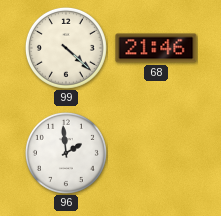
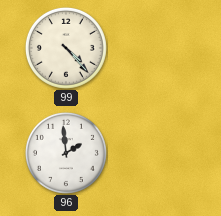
99: 4:22 -> 4:23 (66, 48)
68: 21:46 -> none (156, 48)
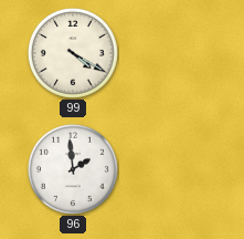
99: 4:23 -> 4:20 (73, 53)
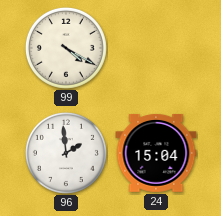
24: none -> 15:04 (156, 153)
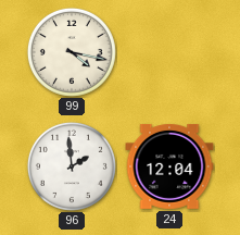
99: 4:20 -> 4:17 (72, 52)
24: 15:04 -> 12:04 (169, 166)
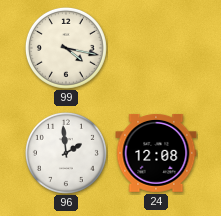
24: 12:04 -> 12:08 (156, 153)
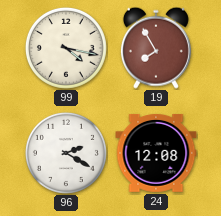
19: none -> 7:55 (156, 48)
96: 1:59 -> 2:20 (66, 153)
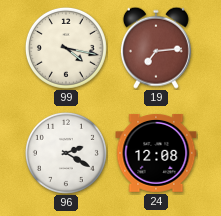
19: 7:55 -> 7:14 (156, 48)
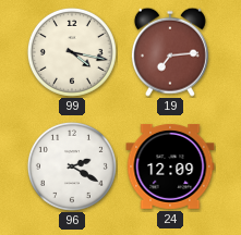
24: 12:08 -> 12:09 (170, 166)
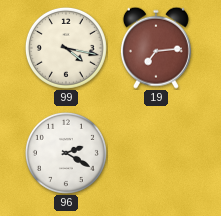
24: 12:09 -> none (170, 166)
